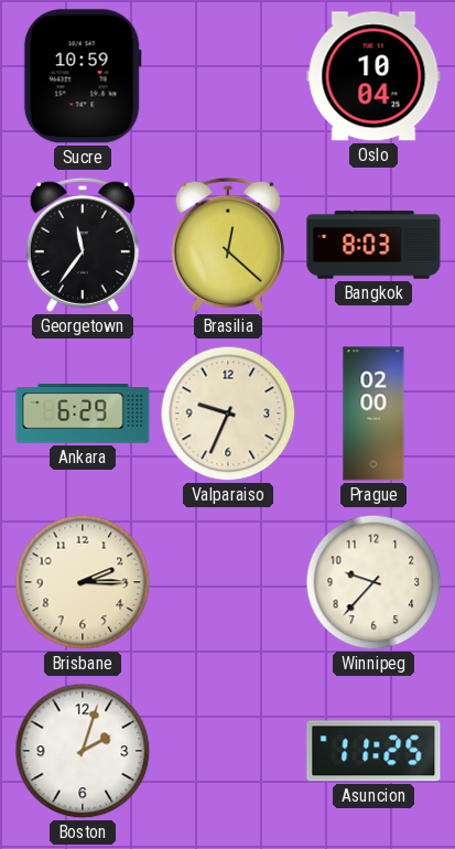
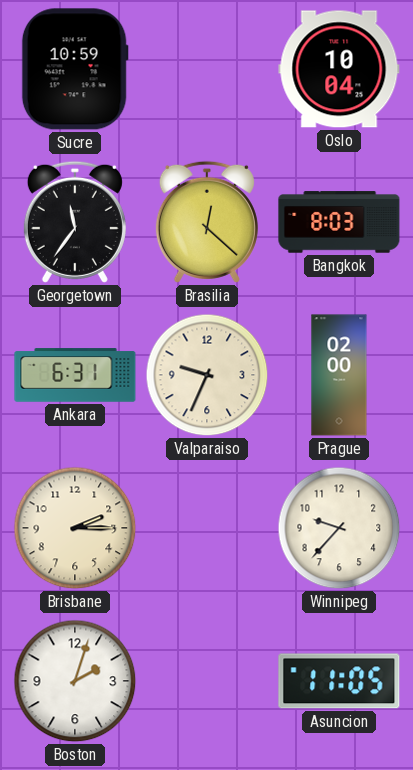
Ankara: 6:29 -> 6:31 (75, 375)
Asuncion: 11:25 -> 11:05 (339, 681)
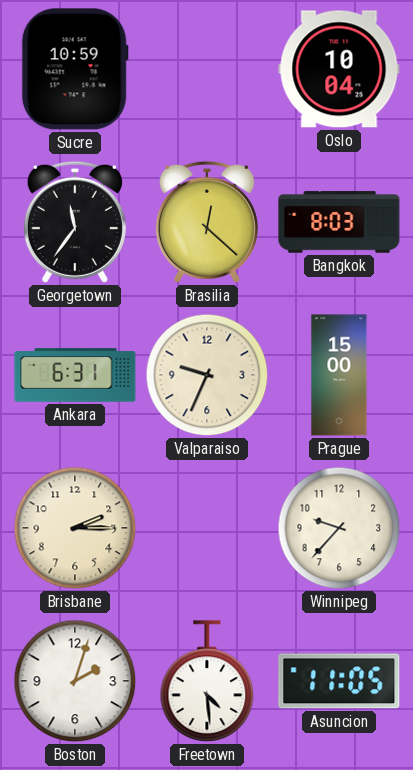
Prague: 02:00 -> 15:00 (339, 375)
Freetown: none -> 4:29 (207, 681)
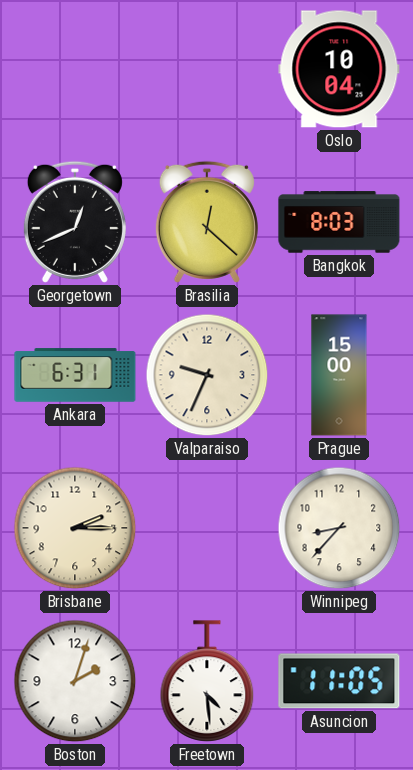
Sucre: 10:59 -> none (75, 69)
Georgetown: 11:36 -> 12:41 (75, 222)
Winnipeg: 9:37 -> 8:37 (339, 528)
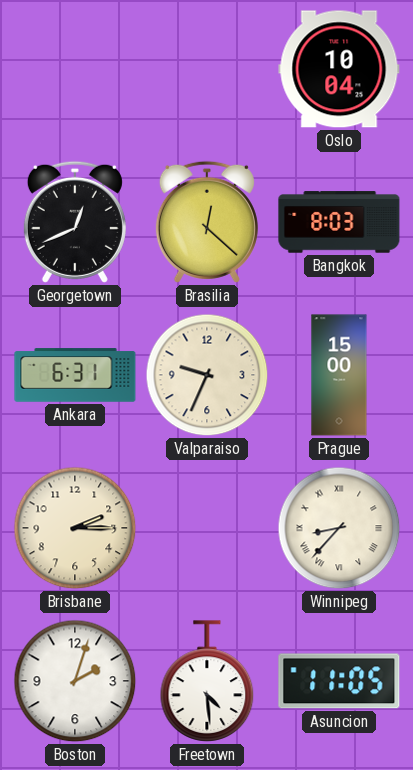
Winnipeg numerals: Arabic -> Roman (339, 528)
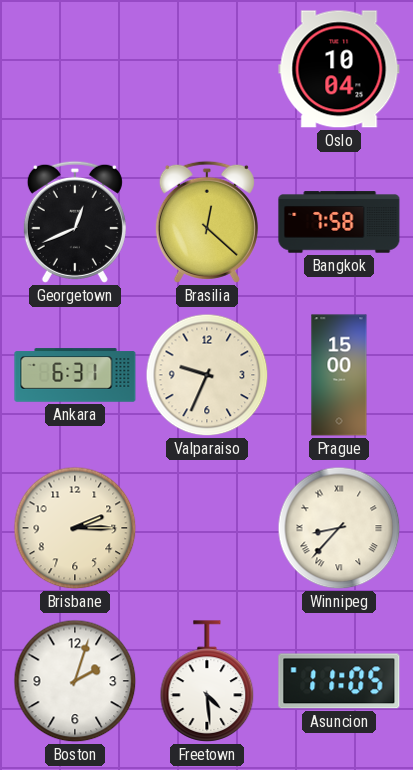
Bangkok: 8:03 -> 7:58 (339, 222)
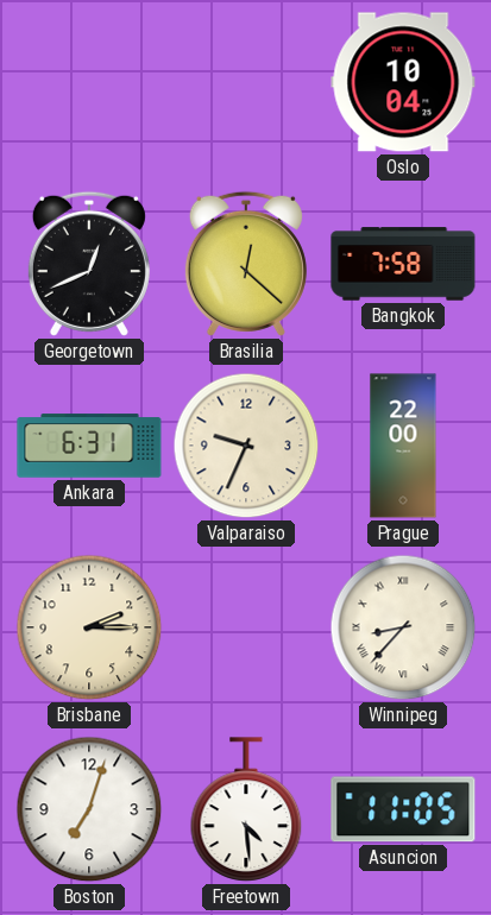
Prague: 15:00 -> 22:00 (403, 446)
Boston: 2:03 -> 7:03 (89, 809)
